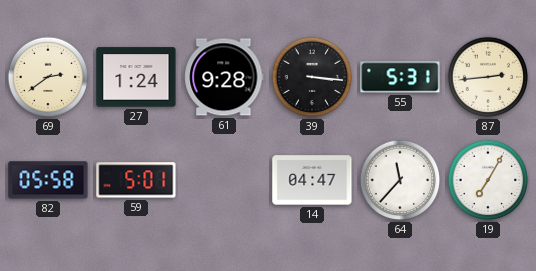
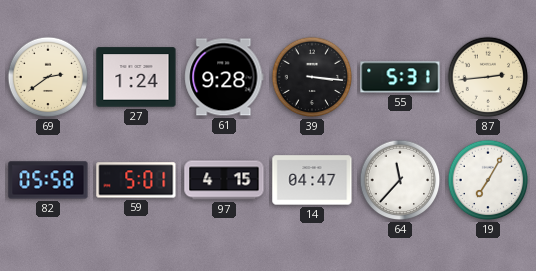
97: none -> 4:15 (224, 180)
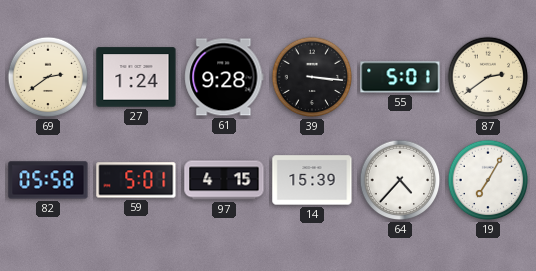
55: 5:31 -> 5:01 (400, 77)
87: 2:44 -> 2:39 (488, 77)
14: 04:47 -> 15:39 (312, 180)
64: 11:37 -> 4:37 (400, 180)
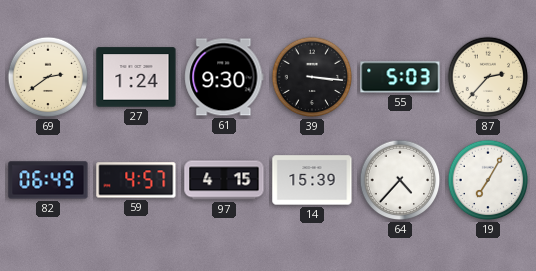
61: 9:28 -> 9:30 (224, 77)
55: 5:01 -> 5:03 (400, 77)
87: 2:39 -> 2:37 (488, 77)
82: 05:58 -> 06:49 (48, 180)
59: 5:01 -> 4:57 (136, 180)
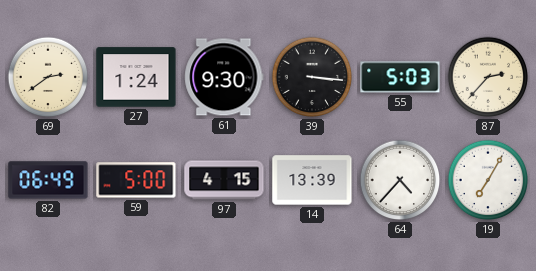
59: 4:57 -> 5:00 (136, 180)
14: 15:39 -> 13:39 (312, 180)
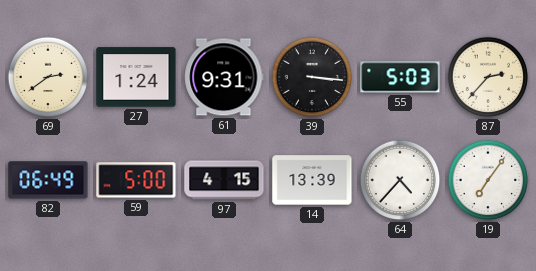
61: 9:30 -> 9:31 (224, 77)
19: 7:05 -> 7:06 (488, 180)
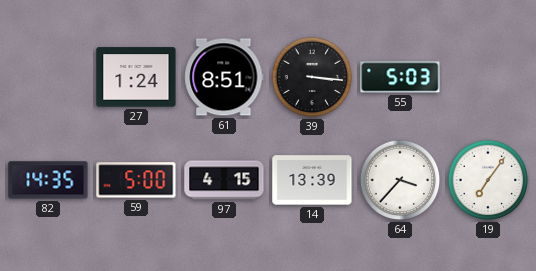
69: 2:39 -> none (48, 77)
61: 9:31 -> 8:51 (224, 77)
87: 2:37 -> none (488, 77)
82: 06:49 -> 14:35 (48, 180)
64: 4:37 -> 3:37 (400, 180)
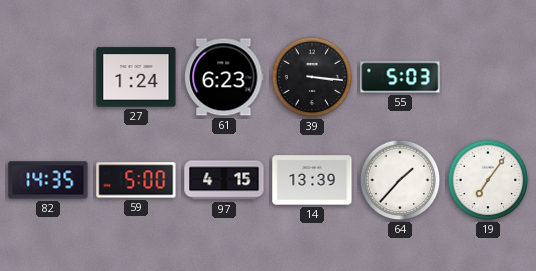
61: 8:51 -> 6:23 (224, 77)
64: 3:37 -> 1:37 (400, 180)
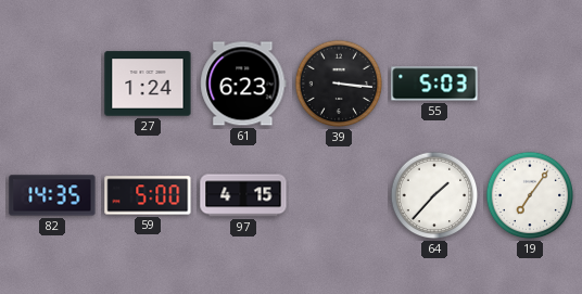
14: 13:39 -> none (312, 180)
